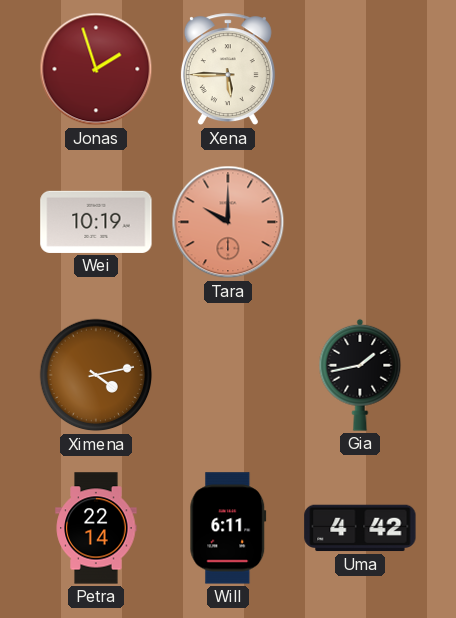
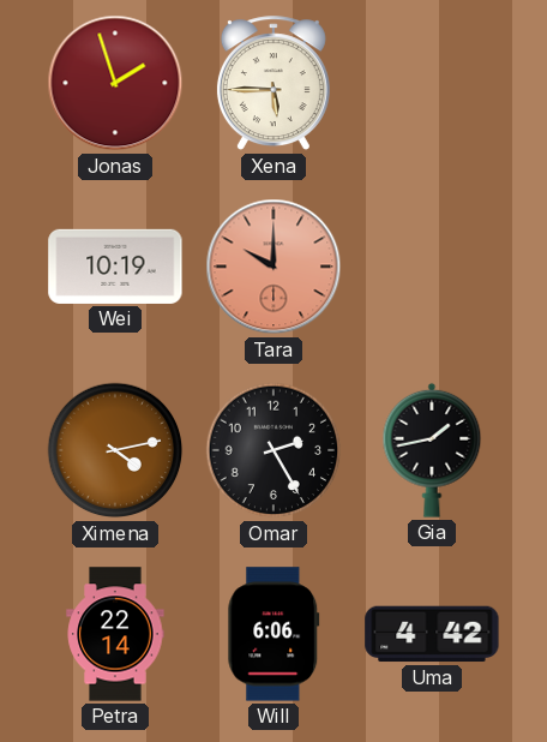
Omar: none -> 2:25 (273, 450)
Will: 6:11 -> 6:06 (273, 634)
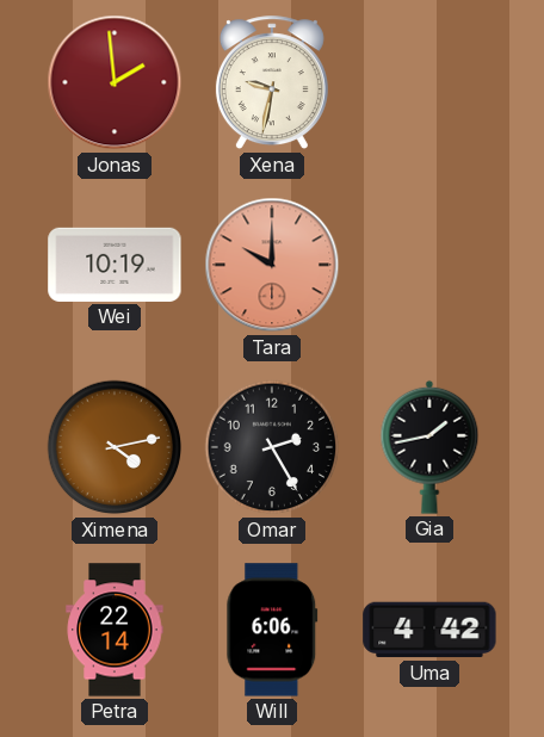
Jonas: 1:57 -> 1:59 (115, 82)
Xena: 5:45 -> 9:32 (272, 83)
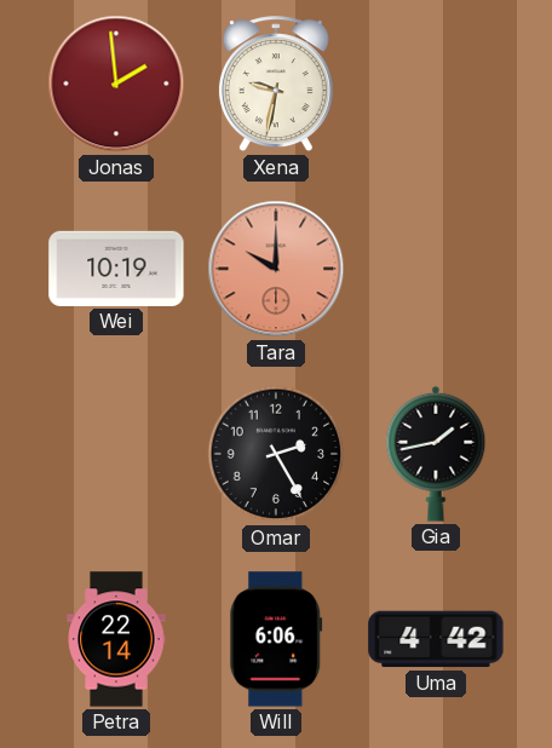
Ximena: 4:13 -> none (115, 447)
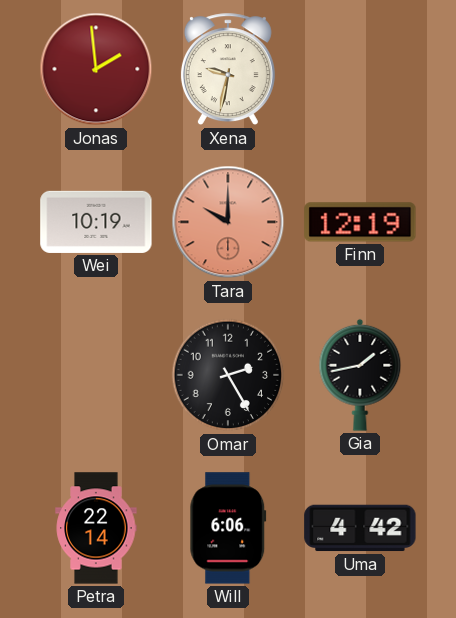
Finn: none -> 12:19 (360, 222)
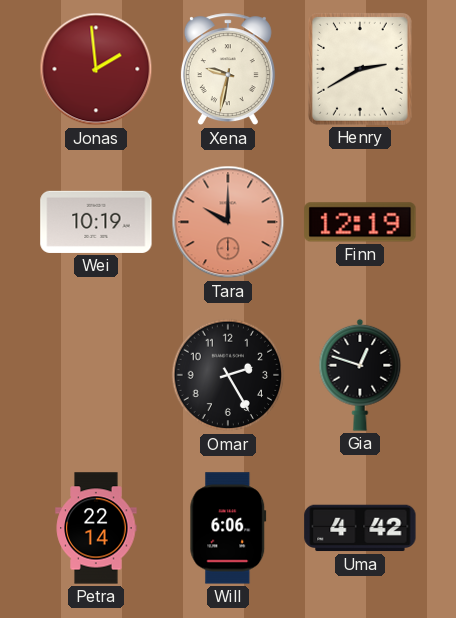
Henry: none -> 2:40 (360, 69)
Gia: 1:43 -> 12:48 (360, 375)
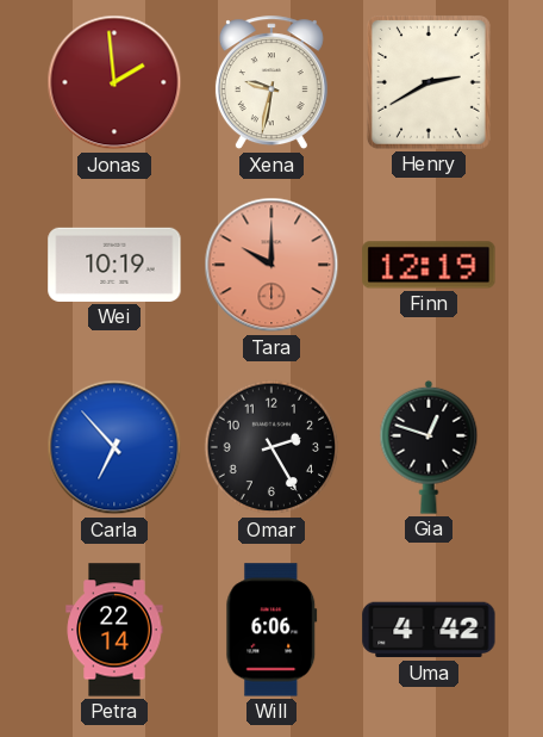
Carla: none -> 6:53 (114, 447)
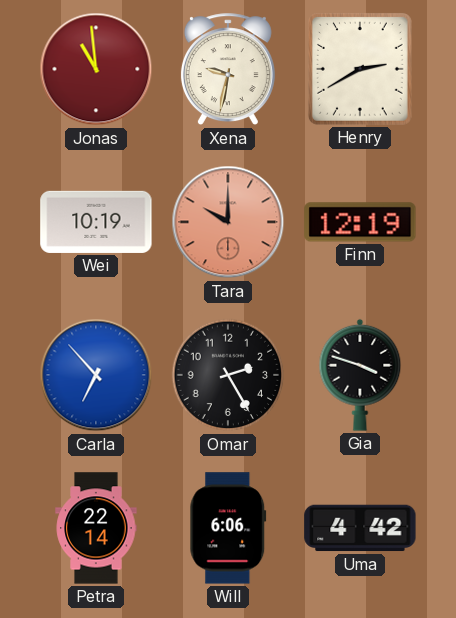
Jonas: 1:59 -> 10:59 (96, 69)
Gia: 12:48 -> 3:48 (360, 375)
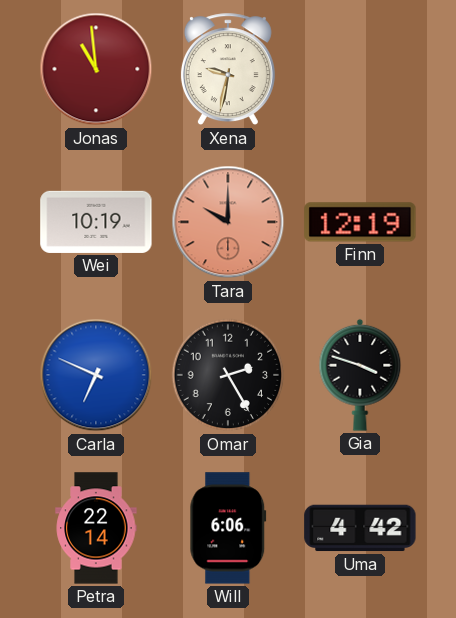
Henry: 2:40 -> none (360, 69)
Carla: 6:53 -> 6:49 (96, 375)
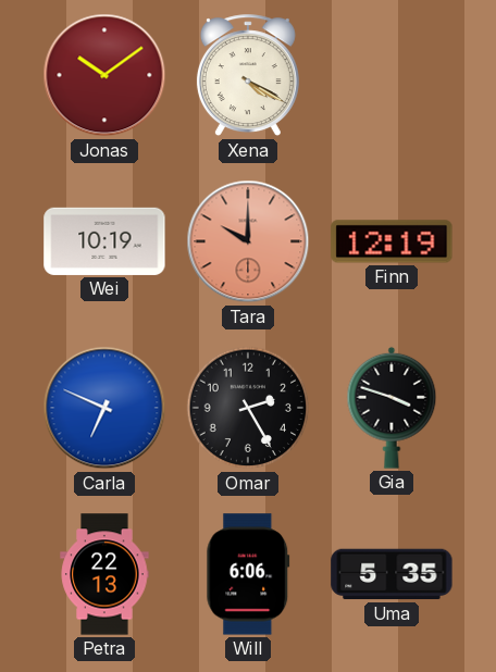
Jonas: 10:59 -> 10:09 (104, 75)
Xena: 9:32 -> 4:20 (248, 76)
Petra: 22:14 -> 22:13 (104, 574)
Uma: 4:42 -> 5:35 (392, 574)
